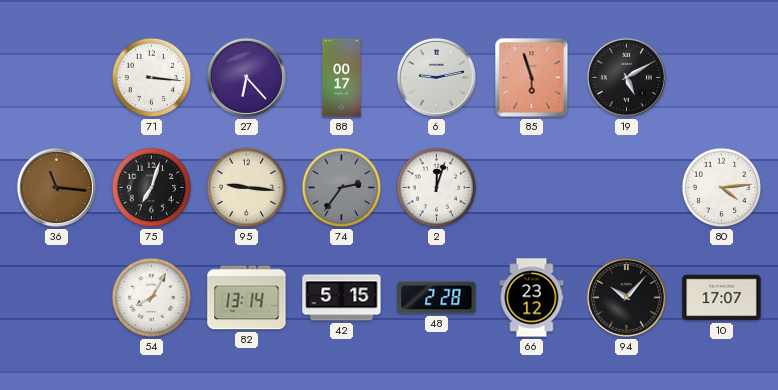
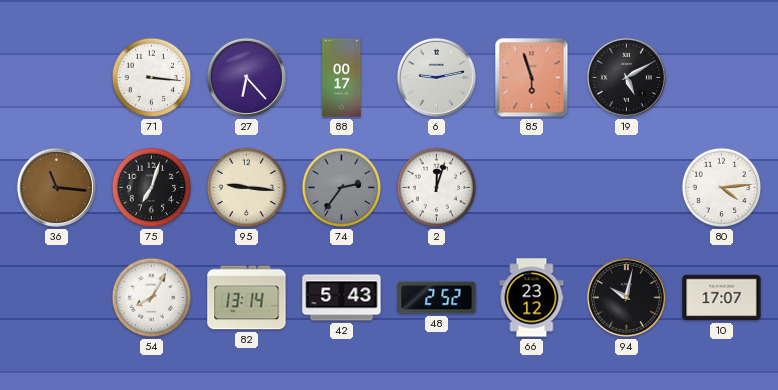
42: 5:15 -> 5:43 (342, 298)
48: 2:28 -> 2:52 (437, 298)
94: 10:07 -> 10:02 (626, 297)
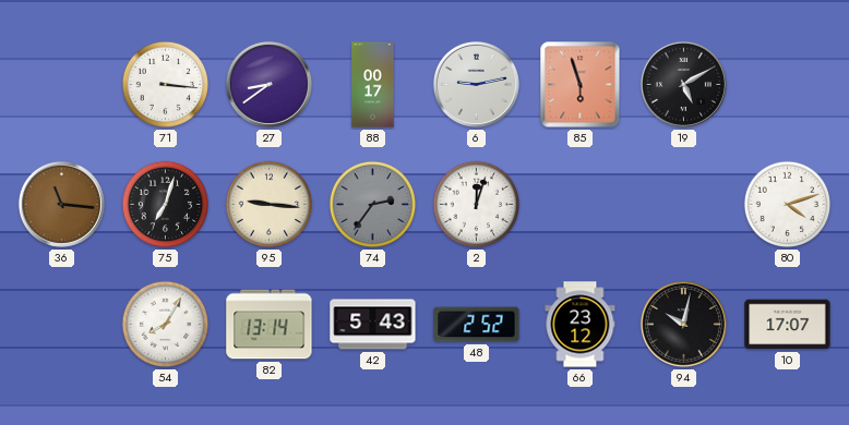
27: 6:23 -> 8:39 (268, 84)
80: 4:14 -> 4:12 (788, 205)
